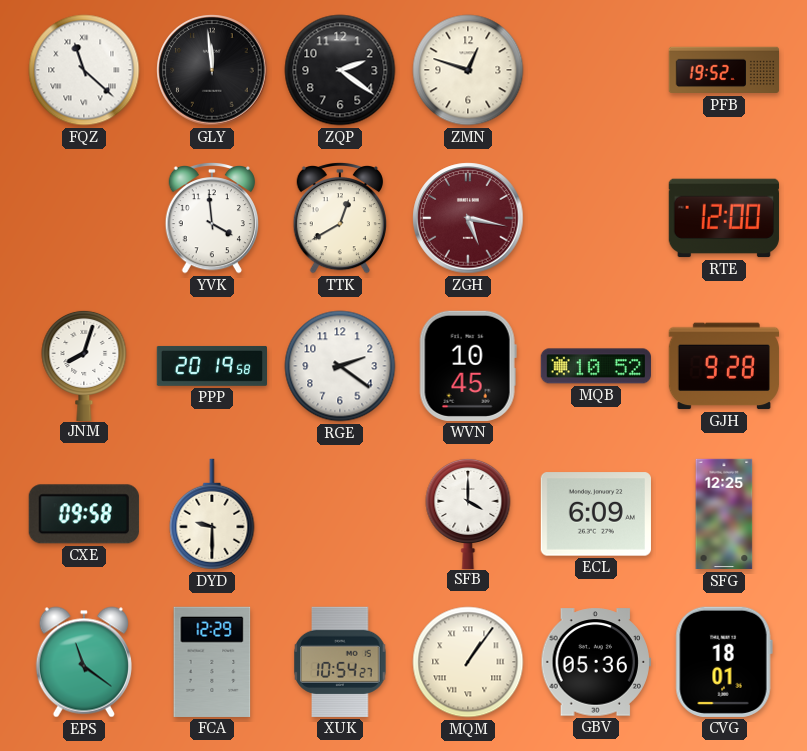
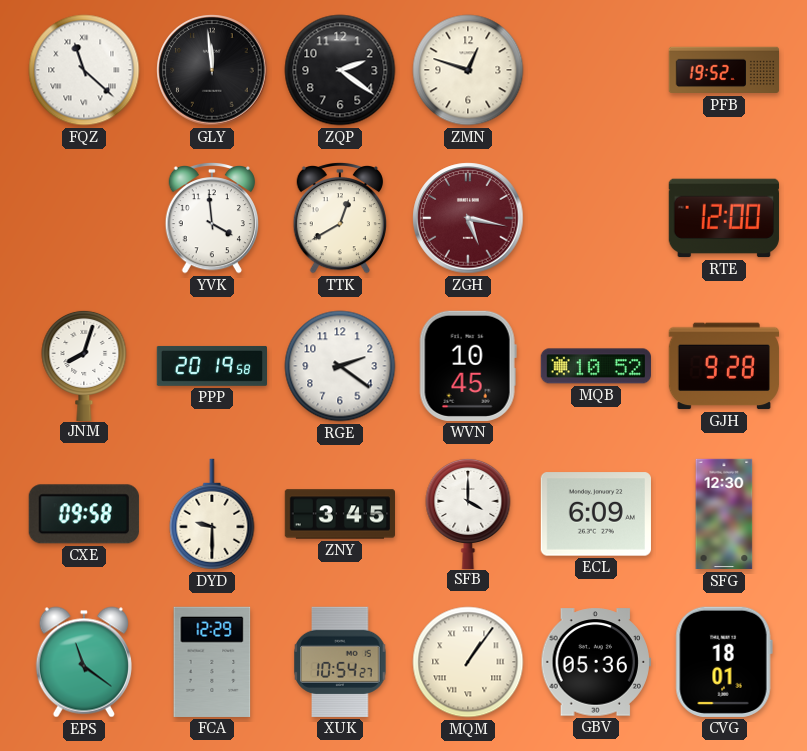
ZNY: none -> 3:45 (339, 514)
SFG: 12:25 -> 12:30 (724, 514)
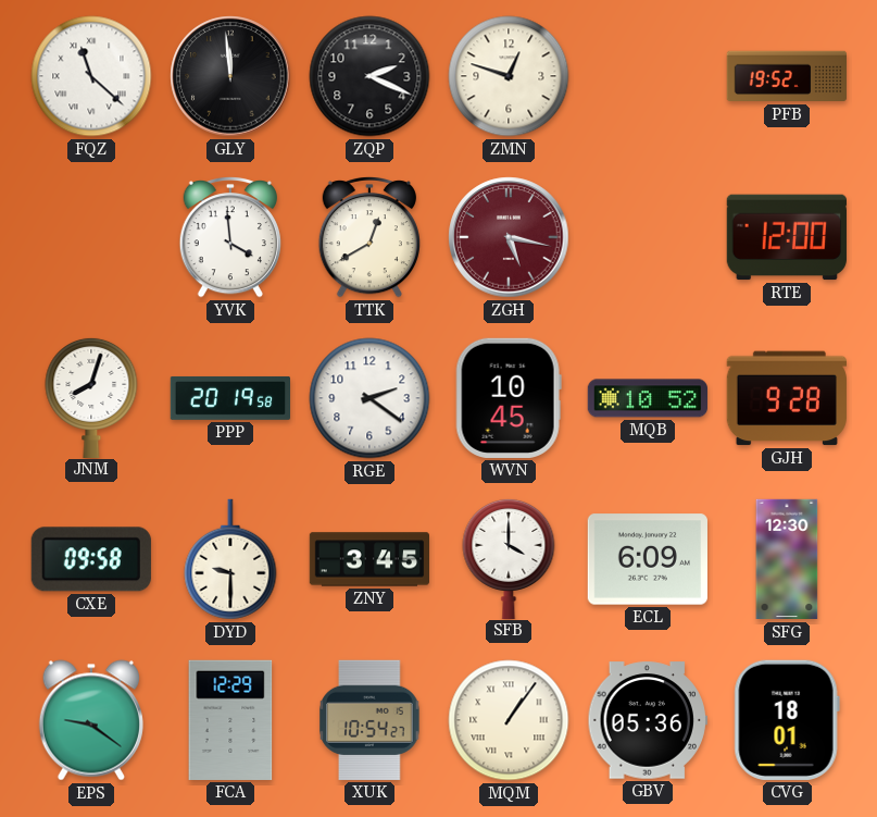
ZQP: 2:21 -> 2:19 (369, 76)
EPS: 11:21 -> 9:21 (91, 720)
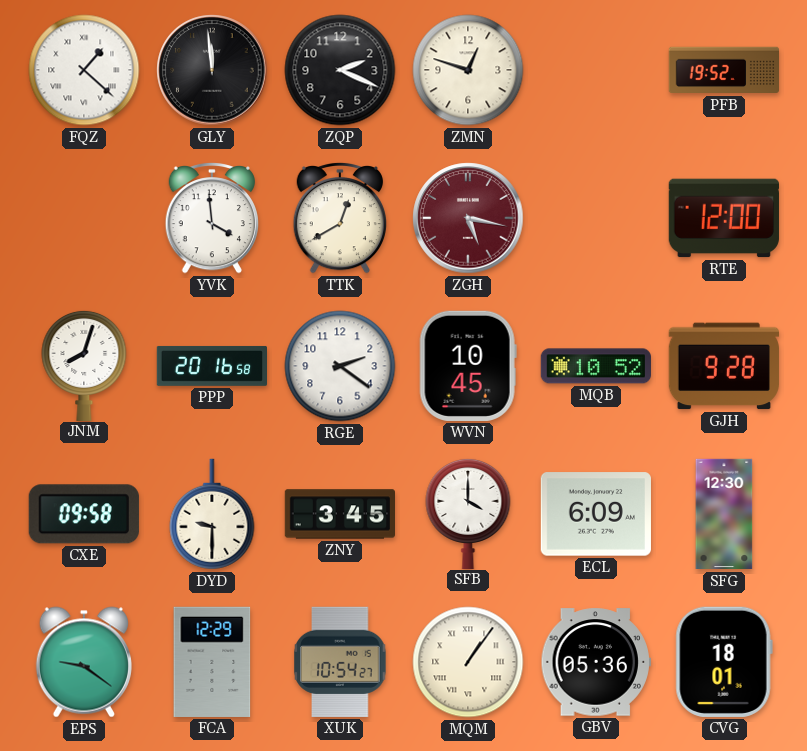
FQZ: 11:22 -> 1:22 (84, 70)
PPP: 20:19 -> 20:16 (211, 366)
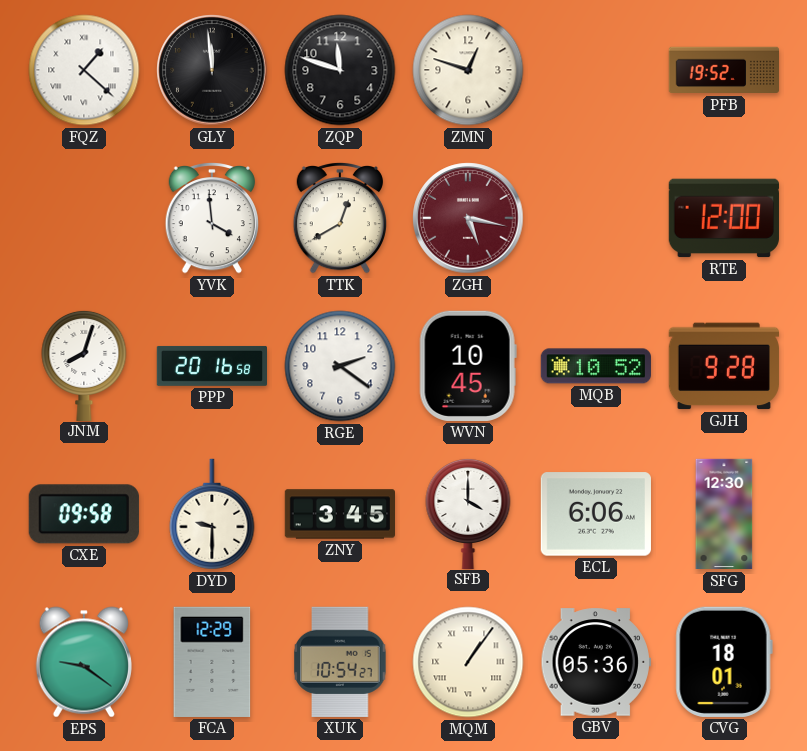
ZQP: 2:19 -> 11:48 (340, 70)
ECL: 6:09 -> 6:06 (596, 514)
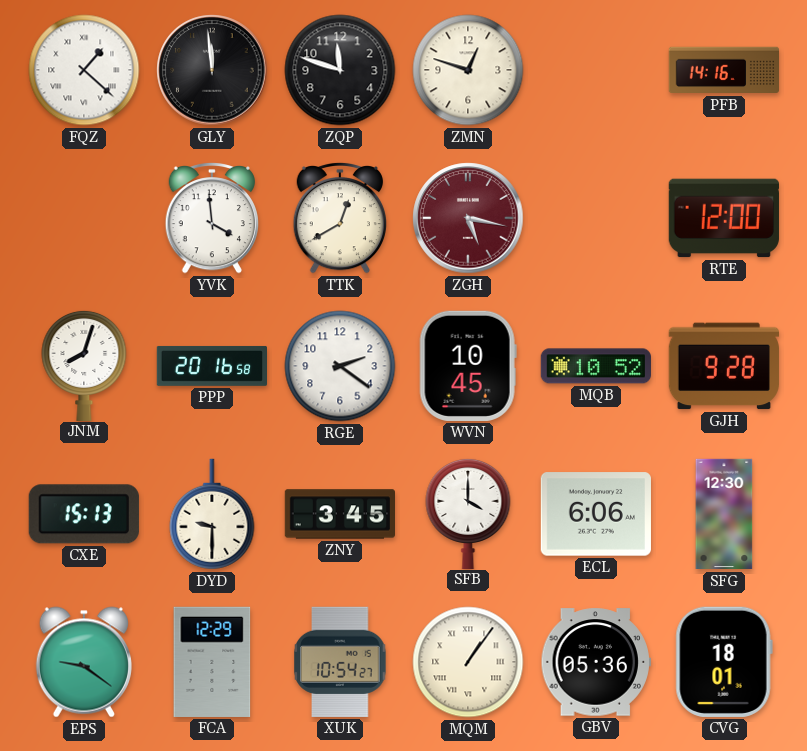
PFB: 19:52 -> 14:16 (723, 70)
CXE: 09:58 -> 15:13 (84, 514)
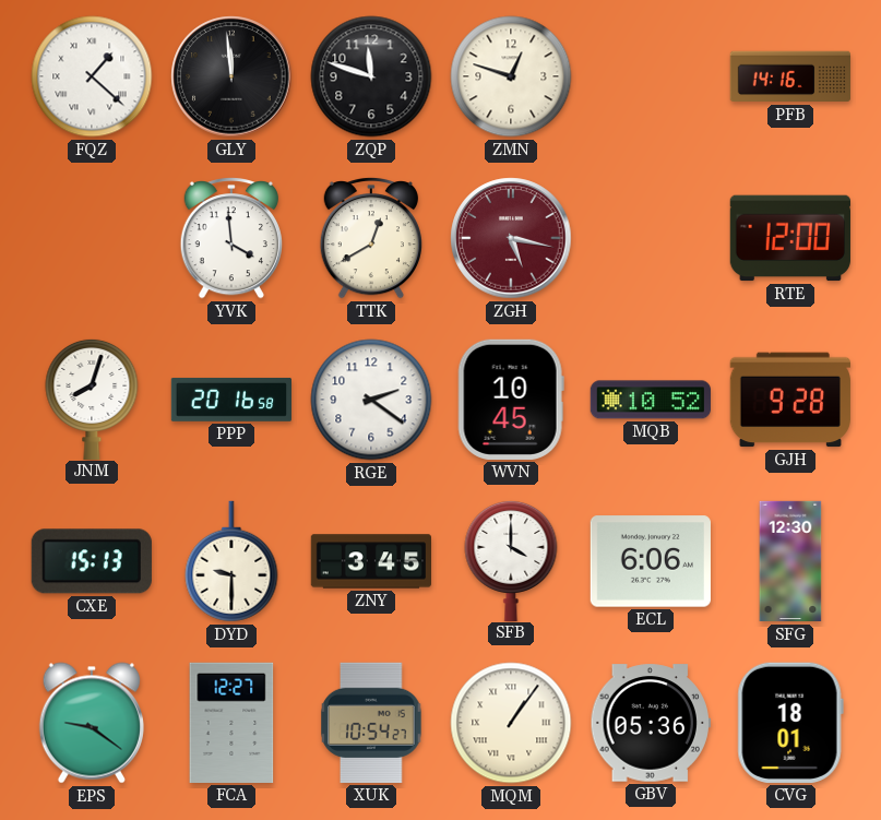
FCA: 12:29 -> 12:27 (231, 723)
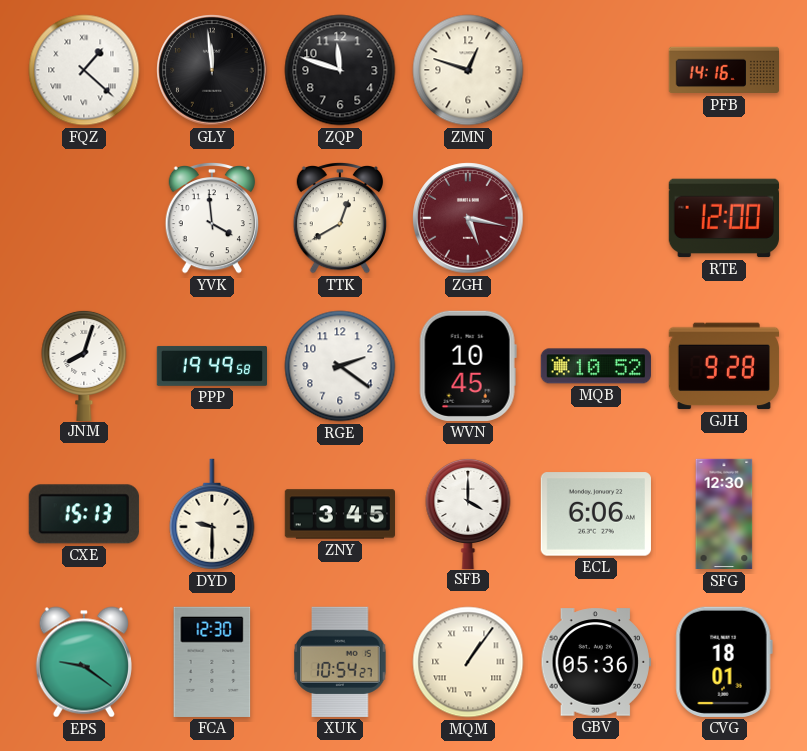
PPP: 20:16 -> 19:49 (211, 366)
FCA: 12:27 -> 12:30 (212, 662)
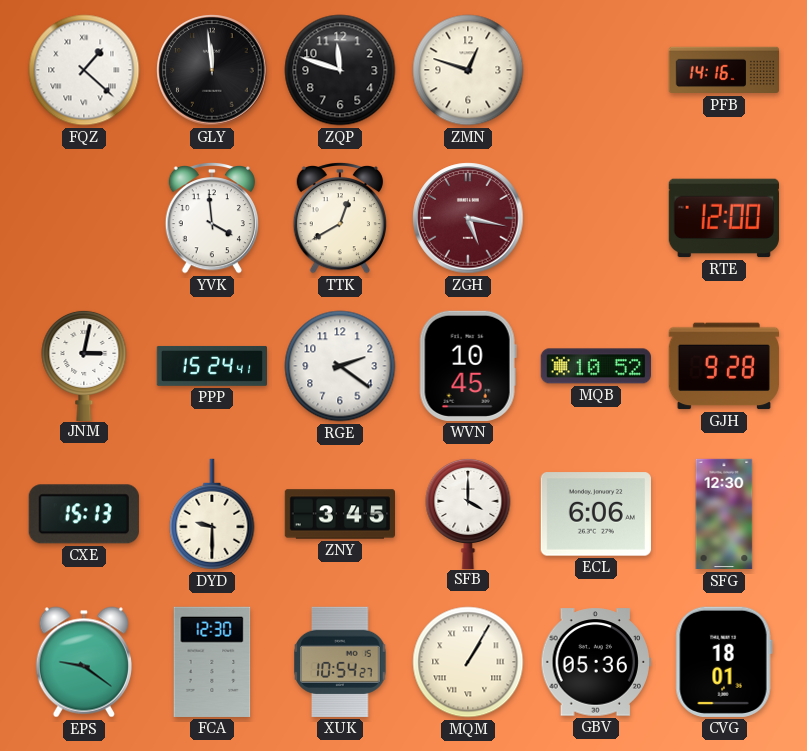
JNM: 8:03 -> 3:02 (84, 365)
PPP: 19:49 -> 15:24 (211, 366)
MQM: 1:06 -> 1:05 (468, 662)
